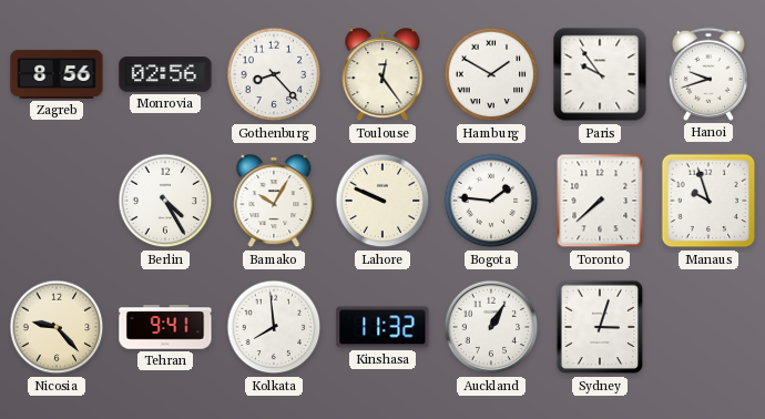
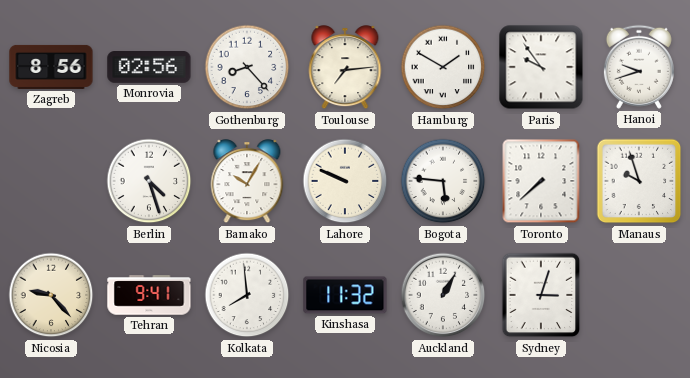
Toulouse: 12:24 -> 7:14 (345, 68)
Berlin: 4:25 -> 4:27 (149, 181)
Bogota: 1:46 -> 5:46 (443, 181)
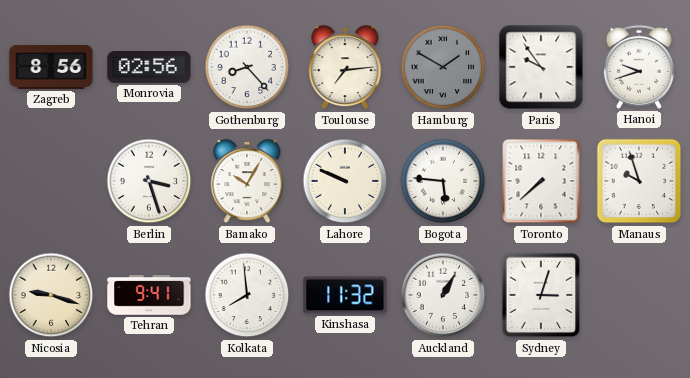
Hamburg dial: white -> grey (443, 67)
Berlin: 4:27 -> 3:27 (149, 181)
Nicosia: 9:23 -> 9:18 (51, 295)
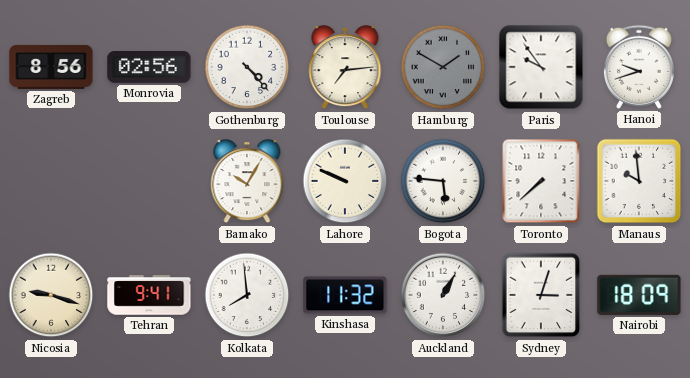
Gothenburg: 8:23 -> 4:23 (247, 67)
Berlin: 3:27 -> none (149, 181)
Manaus: 9:57 -> 9:59 (639, 181)
Nairobi: none -> 18:09 (639, 295)
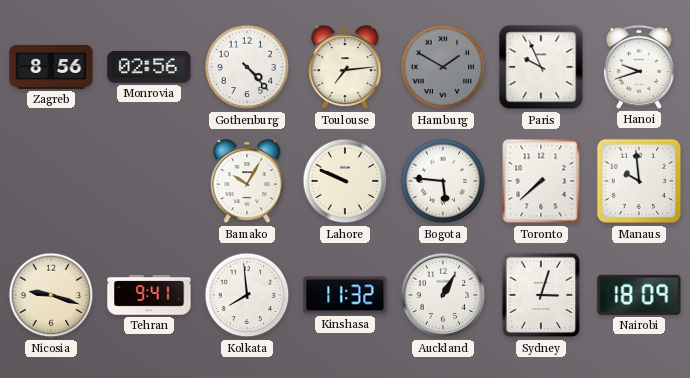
Paris: 9:54 -> 9:56 (541, 67)
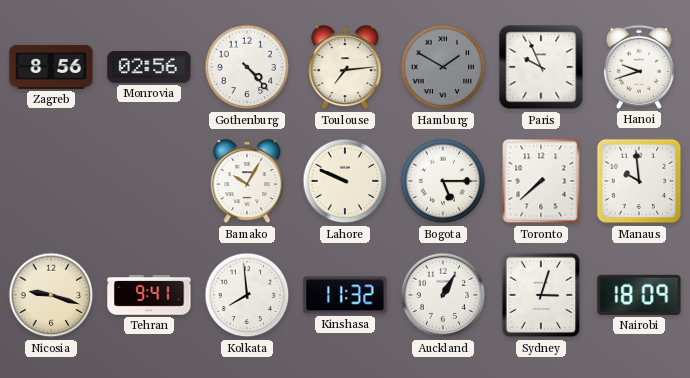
Bogota: 5:46 -> 5:15 (443, 181)
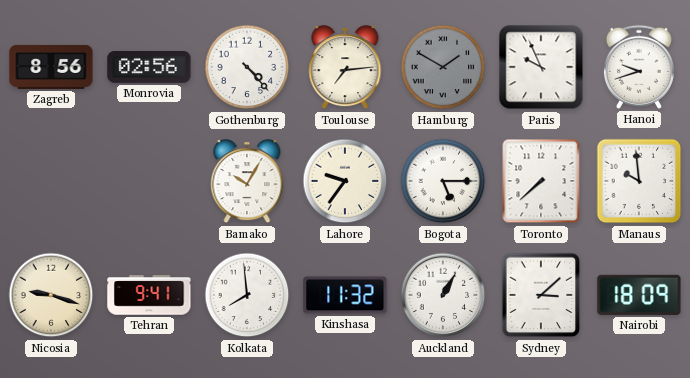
Lahore: 9:49 -> 9:36 (345, 181)
Sydney: 3:03 -> 3:08 (541, 295)
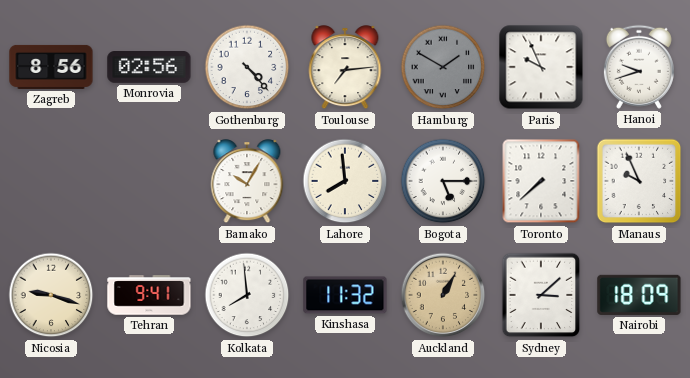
Lahore: 9:36 -> 7:59 (345, 181)
Manaus: 9:59 -> 9:56 (639, 181)
Auckland dial: white -> champagne (443, 295)
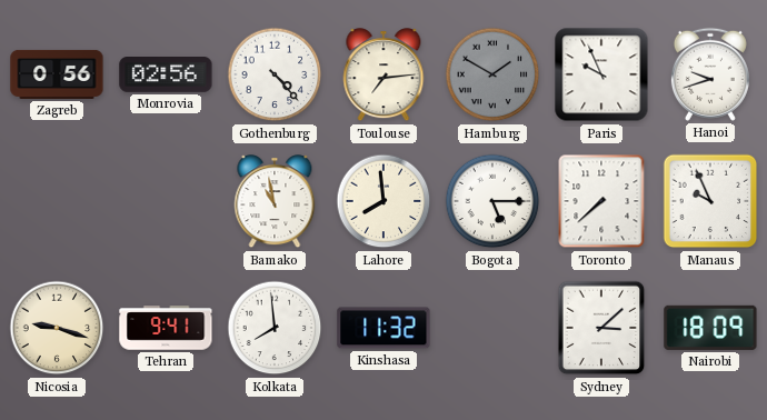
Zagreb: 8:56 -> 0:56 (57, 74)
Bamako: 10:05 -> 10:58 (275, 202)
Auckland: 1:05 -> none (443, 295)
